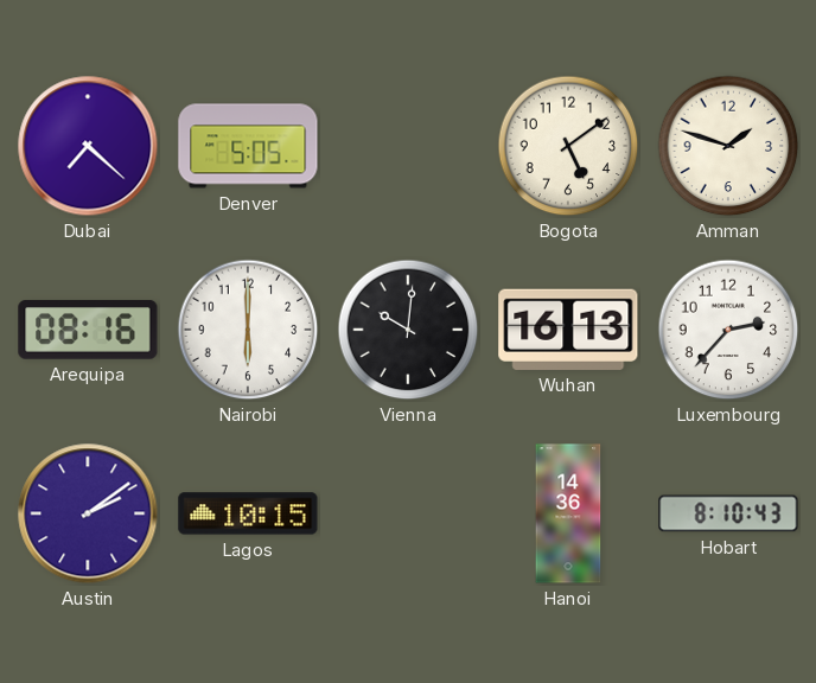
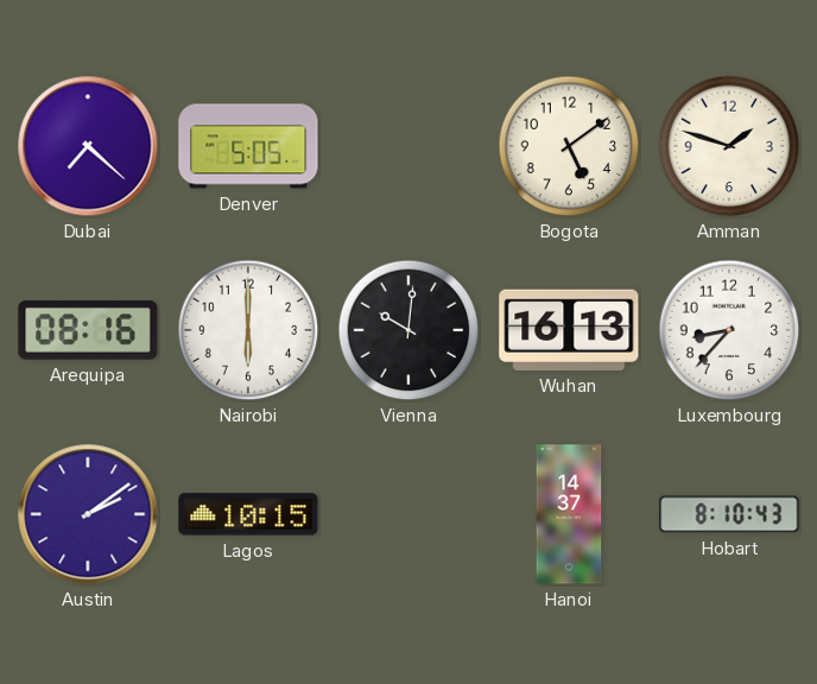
Luxembourg: 2:37 -> 8:37 (729, 330)
Hanoi: 14:36 -> 14:37 (569, 514)
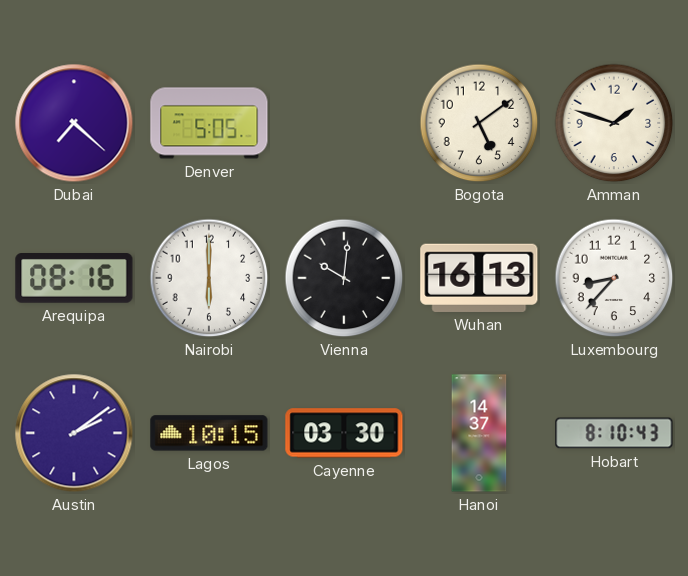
Cayenne: none -> 03:30 (344, 433)
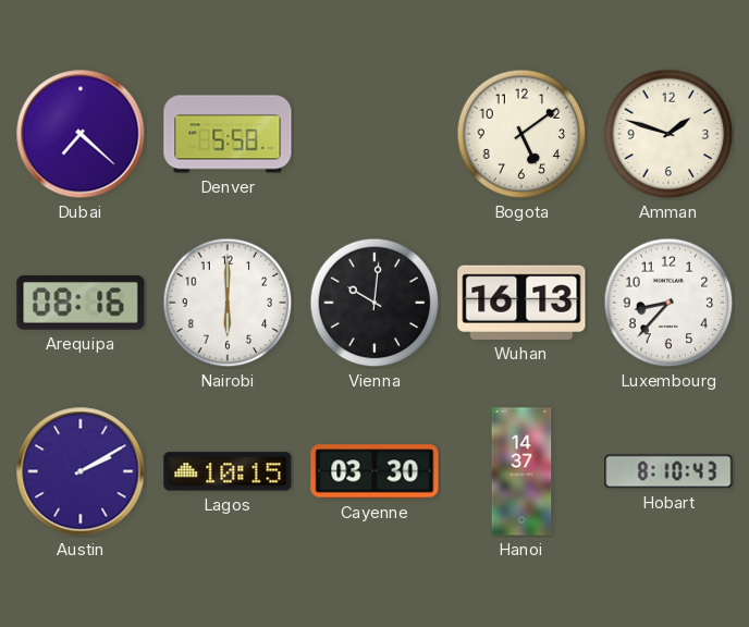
Denver: 5:05 -> 5:58 (228, 134)
Austin: 2:09 -> 2:10 (81, 471)
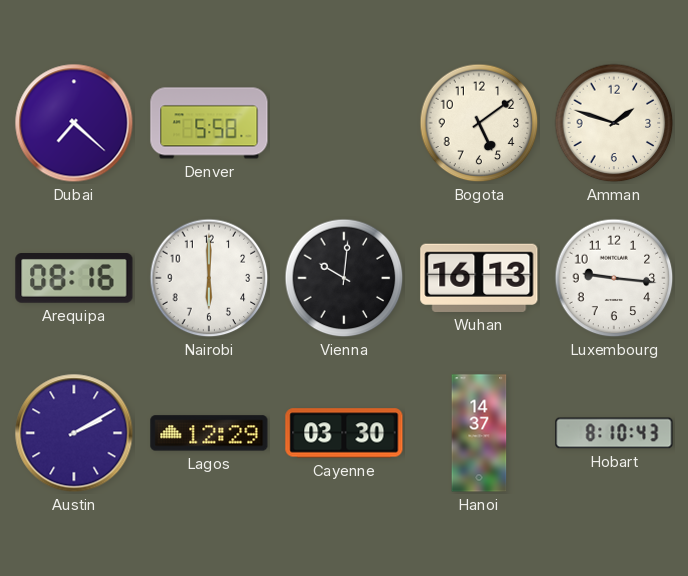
Luxembourg: 8:37 -> 9:16 (614, 278)
Lagos: 10:15 -> 12:29 (209, 433)
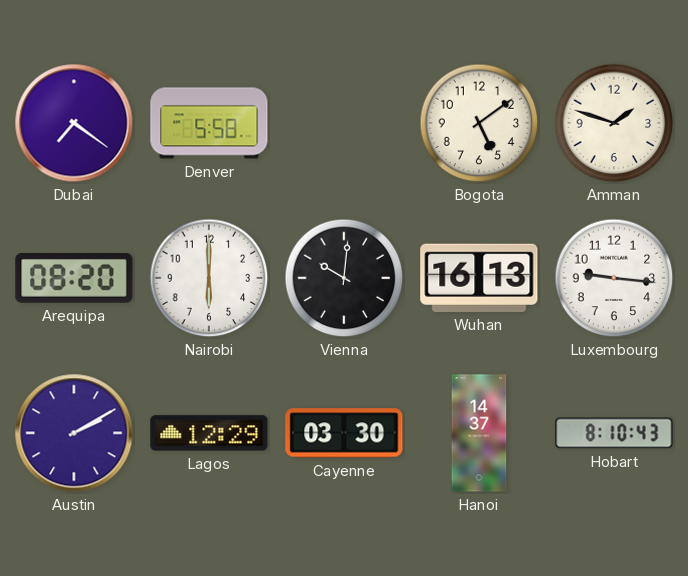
Dubai: 7:22 -> 7:21 (74, 123)
Arequipa: 08:16 -> 08:20 (74, 278)
